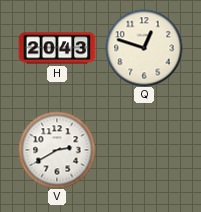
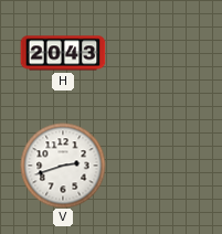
Q: 12:48 -> none (144, 48)
V: 2:40 -> 2:42 (63, 166)
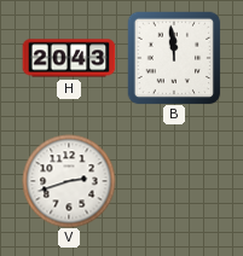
B: none -> 11:59 (174, 58)
